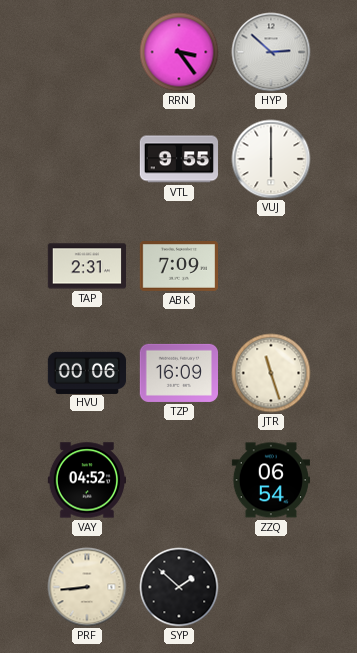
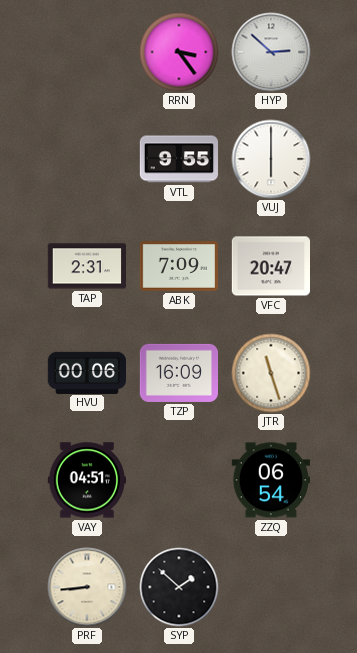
VFC: none -> 20:47 (270, 266)
VAY: 04:52 -> 04:51 (86, 480)
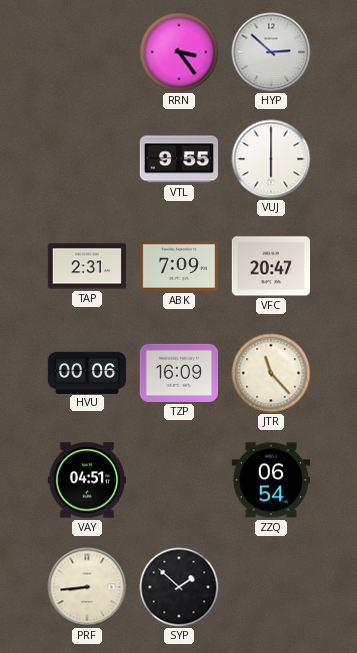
JTR: 11:27 -> 11:23 (271, 373)
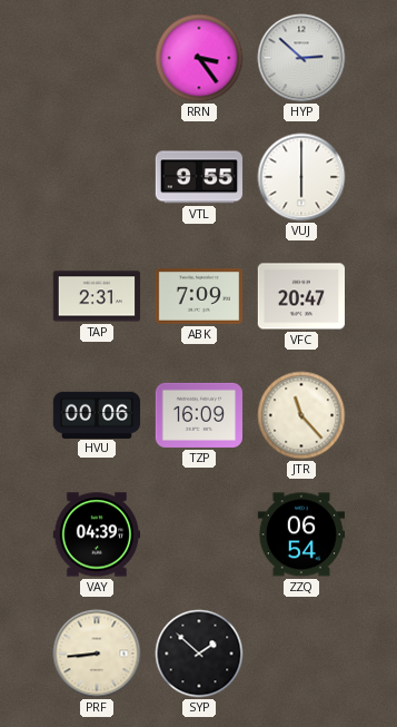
VAY: 04:51 -> 04:39 (96, 534)
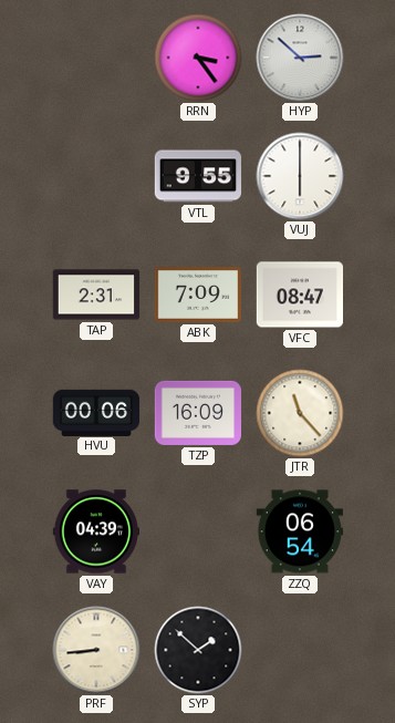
VFC: 20:47 -> 08:47 (299, 295)
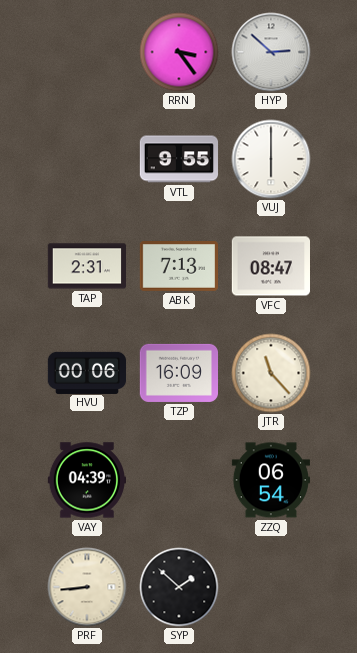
ABK: 7:09 -> 7:13 (178, 267)
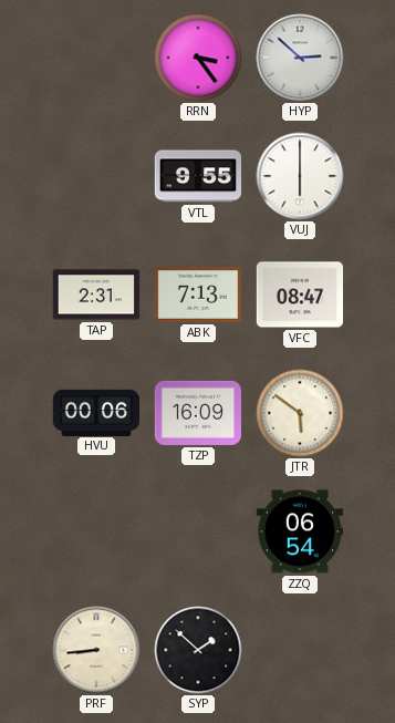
JTR: 11:23 -> 5:51 (300, 413)
VAY: 04:39 -> none (86, 480)
